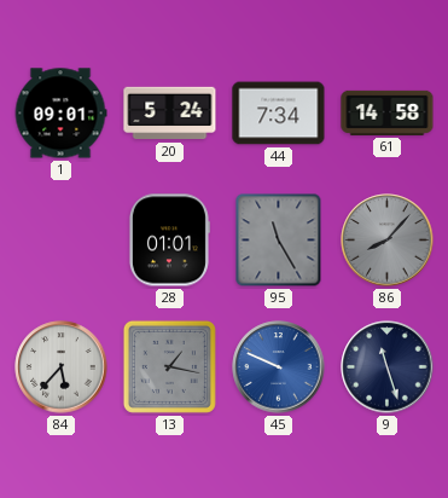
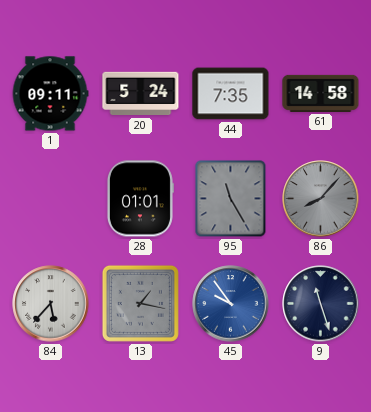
1: 09:01 -> 09:11 (50, 94)
44: 7:34 -> 7:35 (231, 94)
45: 9:49 -> 9:54 (231, 304)
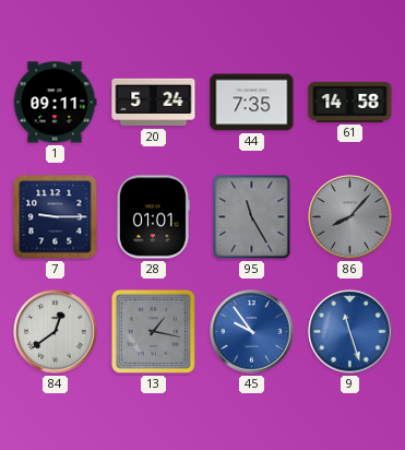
7: none -> 9:15 (56, 217)
84: 5:37 -> 12:39 (56, 332)
9 dial: navy -> blue (350, 332)
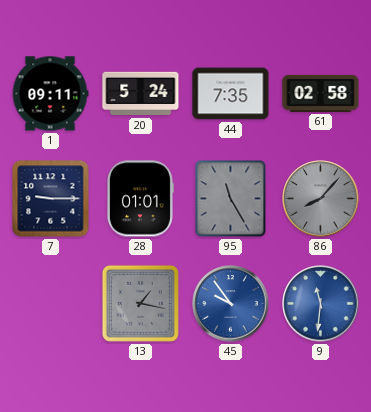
61: 14:58 -> 02:58 (321, 93)
84: 12:39 -> none (56, 332)
9: 11:27 -> 11:31 (321, 304)
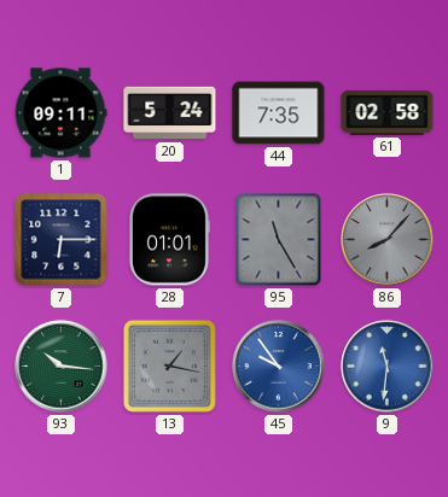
7: 9:15 -> 6:15 (62, 240)
93: none -> 10:16 (62, 367)
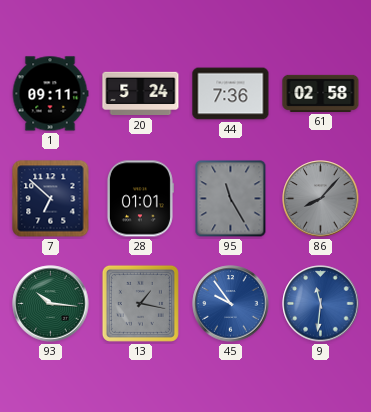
44: 7:35 -> 7:36 (231, 94)
7: 6:15 -> 6:52 (51, 199)
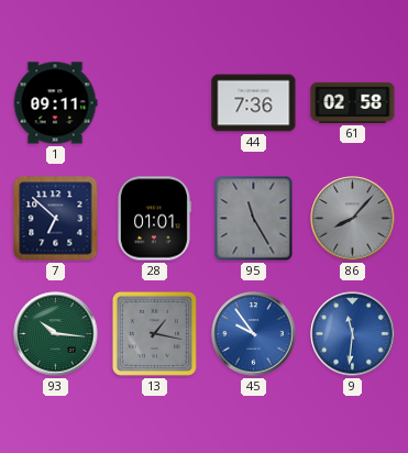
20: 5:24 -> none (141, 94)
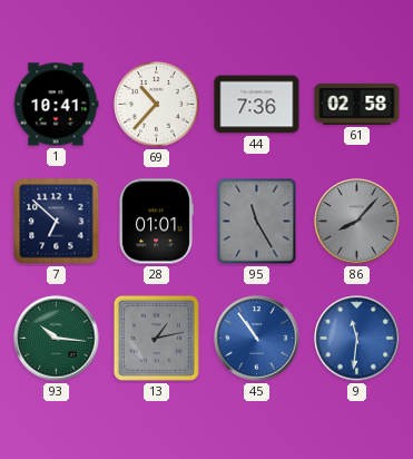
1: 09:11 -> 10:41 (56, 105)
69: none -> 10:37 (157, 105)
13: 1:17 -> 1:13 (156, 338)
45: 9:54 -> 10:54 (257, 339)
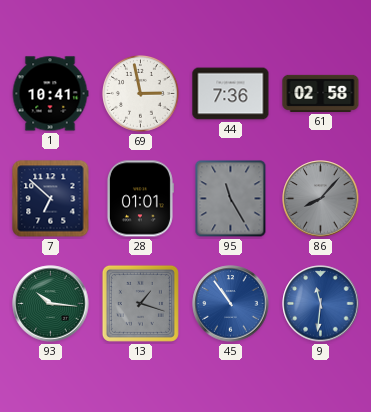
69: 10:37 -> 2:58 (141, 94)
13: 1:13 -> 1:18 (140, 303)
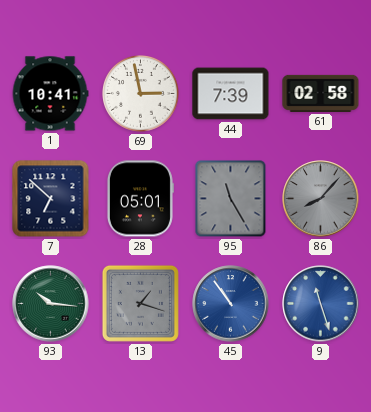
44: 7:36 -> 7:39 (231, 94)
28: 01:01 -> 05:01 (140, 199)
9: 11:31 -> 11:27 (321, 304)
